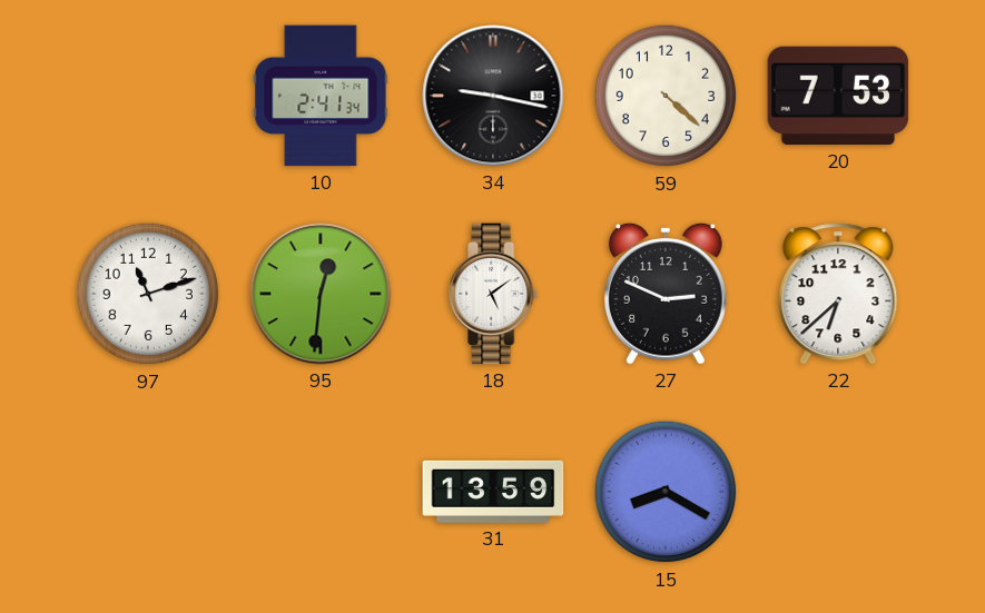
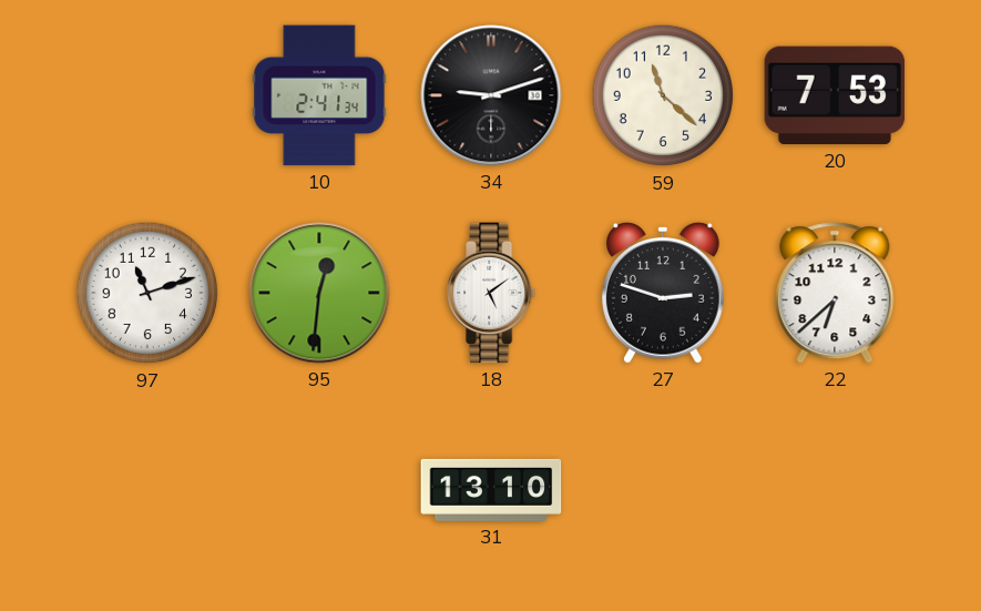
34: 9:17 -> 9:12 (491, 95)
59: 4:22 -> 11:22 (663, 95)
27: 2:49 -> 2:48 (663, 293)
31: 13:59 -> 13:10 (491, 490)
15: 8:20 -> none (666, 492)
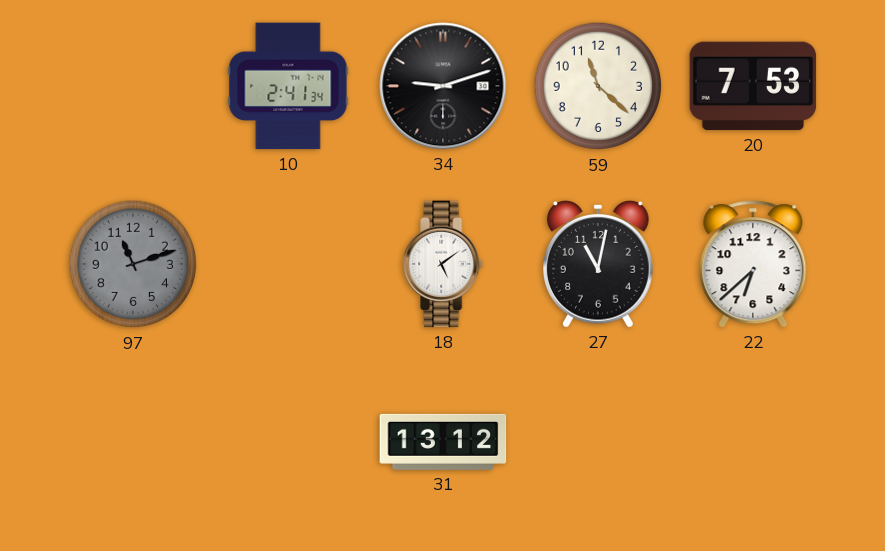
97 dial: white -> grey (133, 264)
95: 12:31 -> none (319, 293)
27: 2:48 -> 11:02 (598, 264)
31: 13:10 -> 13:12 (443, 442)
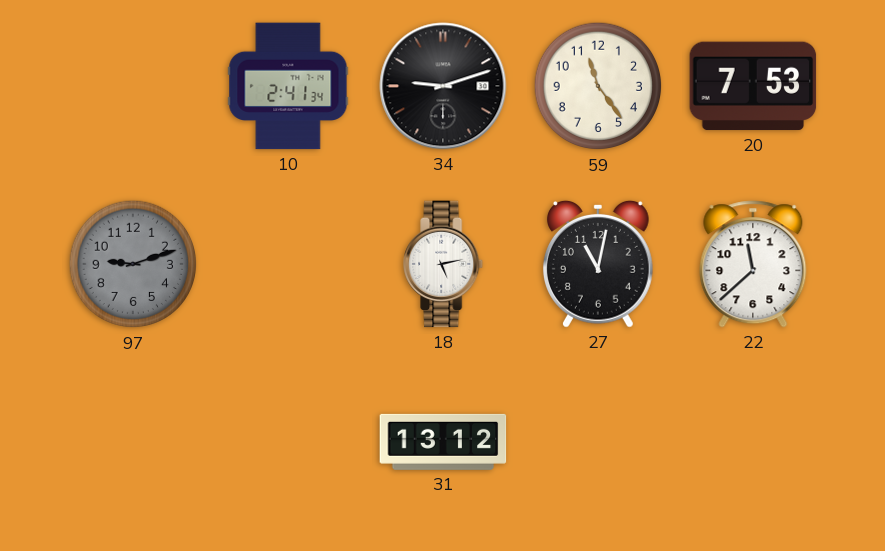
59: 11:22 -> 11:24 (598, 86)
97: 11:12 -> 9:12 (133, 264)
18: 5:09 -> 5:13 (444, 264)
22: 6:38 -> 11:38 (753, 264)
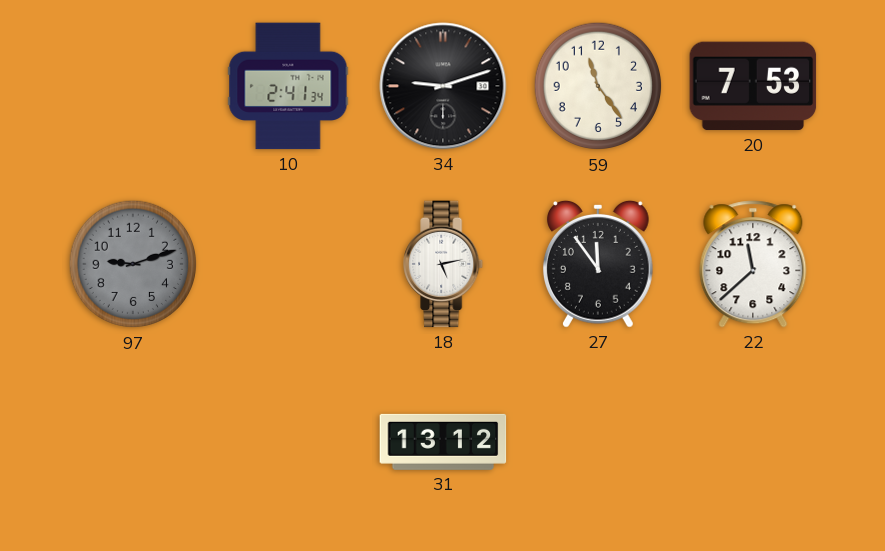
27: 11:02 -> 11:54 (598, 264)
